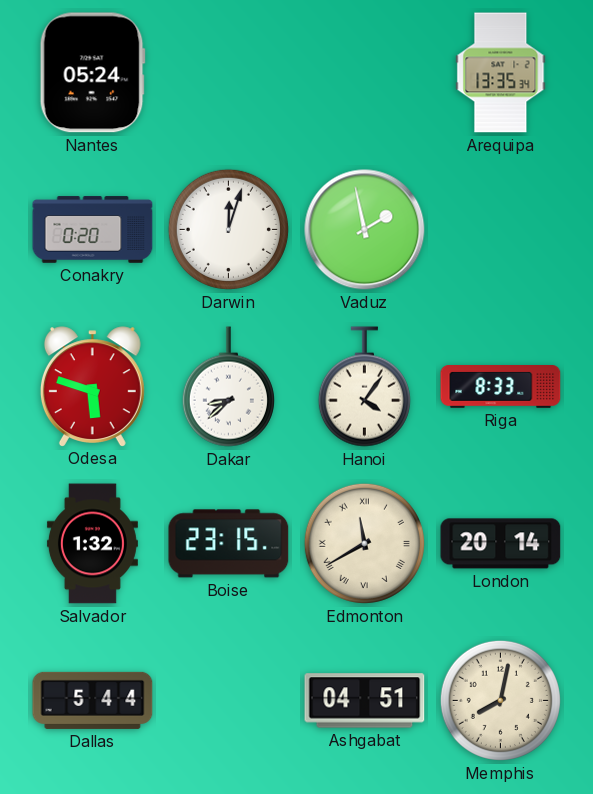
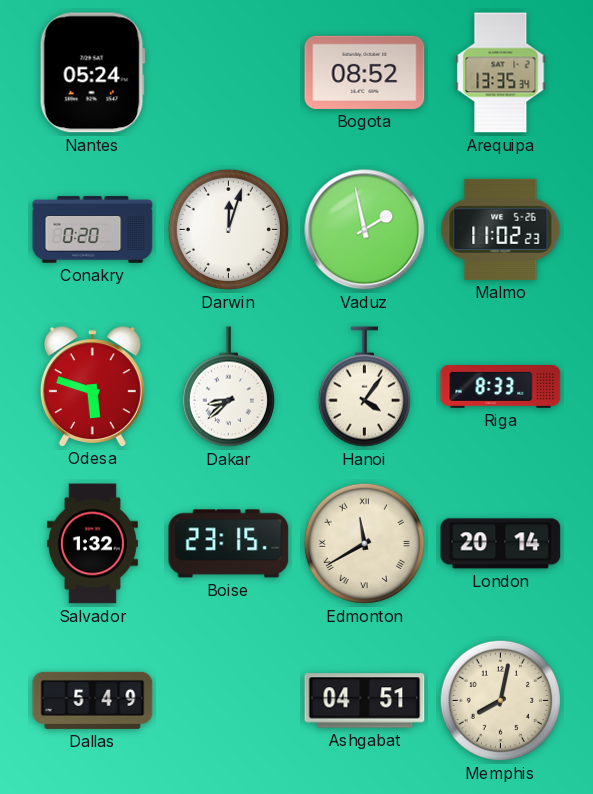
Bogota: none -> 08:52 (365, 72)
Malmo: none -> 11:02 (501, 229)
Dallas: 5:44 -> 5:49 (93, 700)
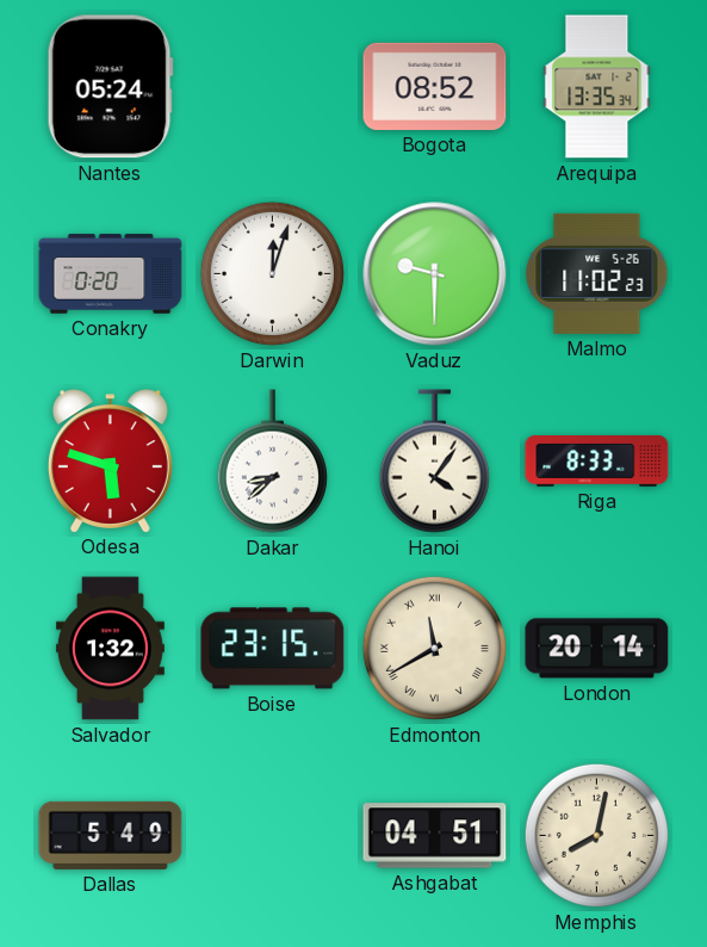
Vaduz: 1:58 -> 9:30 (435, 274)
